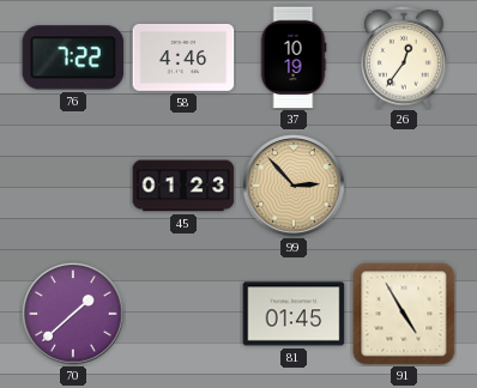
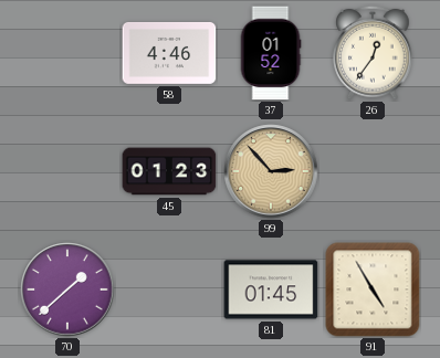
76: 7:22 -> none (73, 57)
37: 10:19 -> 01:52 (271, 53)
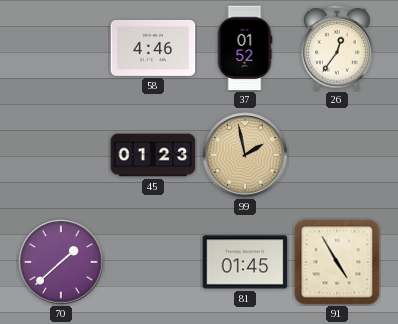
99: 2:53 -> 1:58 (245, 155)
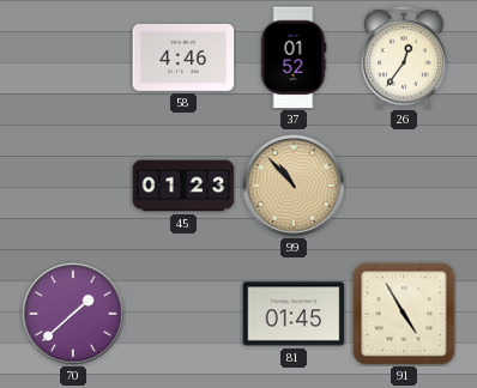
99: 1:58 -> 10:53 (294, 186)
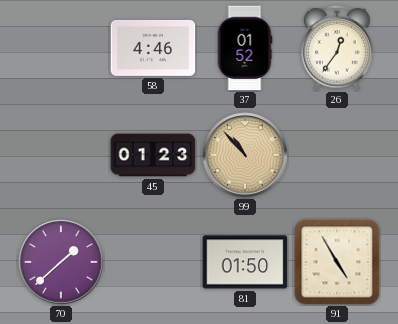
81: 01:45 -> 01:50 (245, 262)
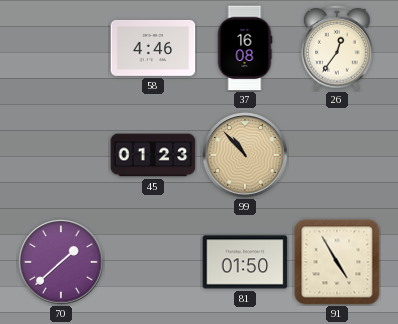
37: 01:52 -> 16:08 (245, 48)
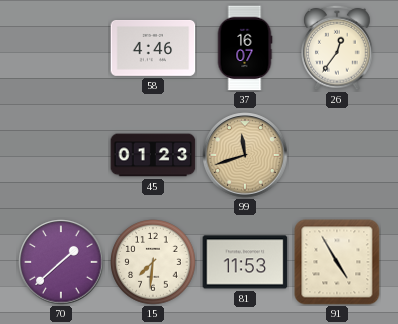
37: 16:08 -> 16:07 (245, 48)
99: 10:53 -> 11:42 (245, 155)
15: none -> 7:31 (153, 262)
81: 01:50 -> 11:53 (245, 262)
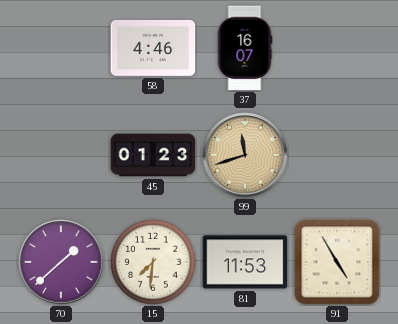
26: 12:36 -> none (337, 48)
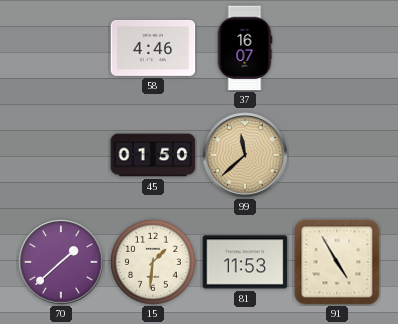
45: 01:23 -> 01:50 (153, 155)
99: 11:42 -> 11:38 (245, 155)
15: 7:31 -> 1:31 (153, 262)
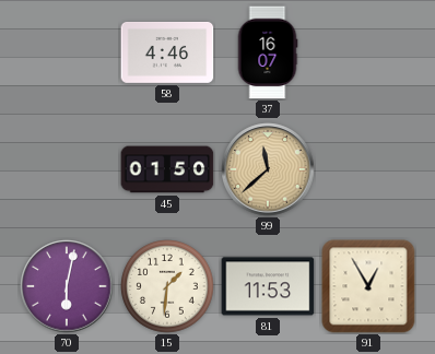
70: 1:38 -> 6:02 (67, 286)
91: 4:55 -> 12:55 (368, 286)
